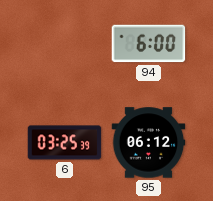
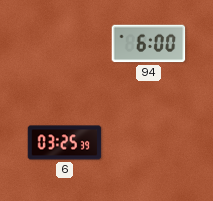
95: 06:12 -> none (149, 143)
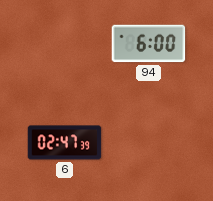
6: 03:25 -> 02:47 (65, 143)
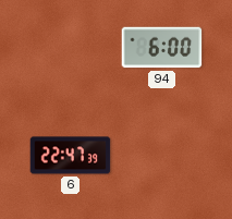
6: 02:47 -> 22:47 (71, 156)
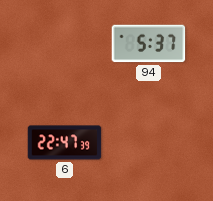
94: 6:00 -> 5:37 (149, 44)
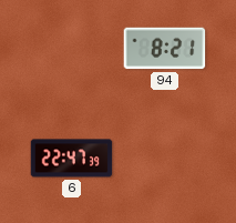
94: 5:37 -> 8:21 (165, 49)
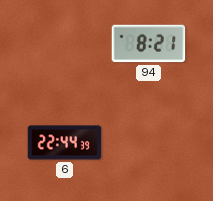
6: 22:47 -> 22:44 (65, 143)
